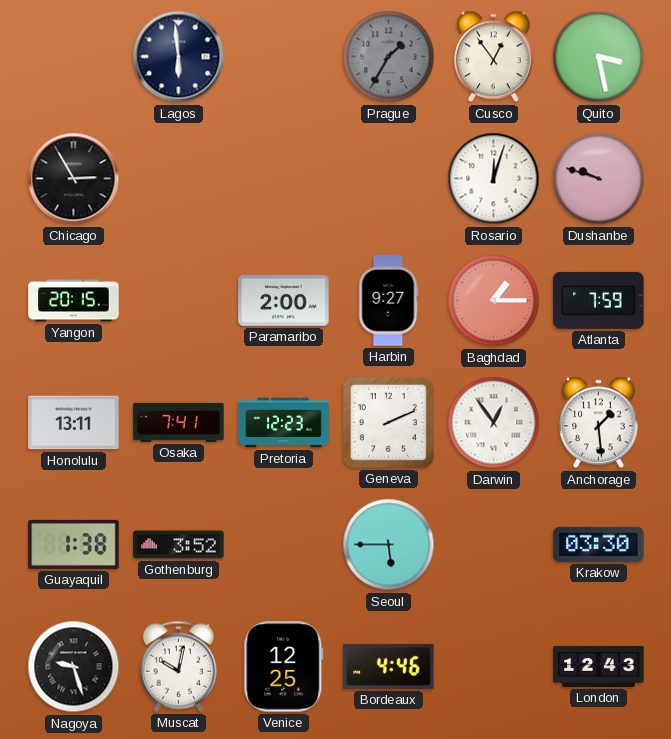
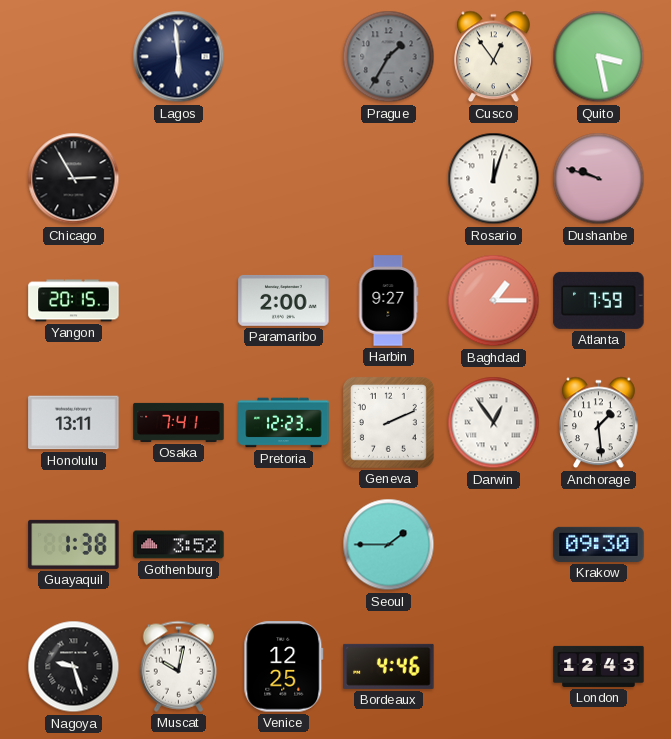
Seoul: 5:45 -> 1:45 (389, 545)
Krakow: 03:30 -> 09:30 (599, 544)
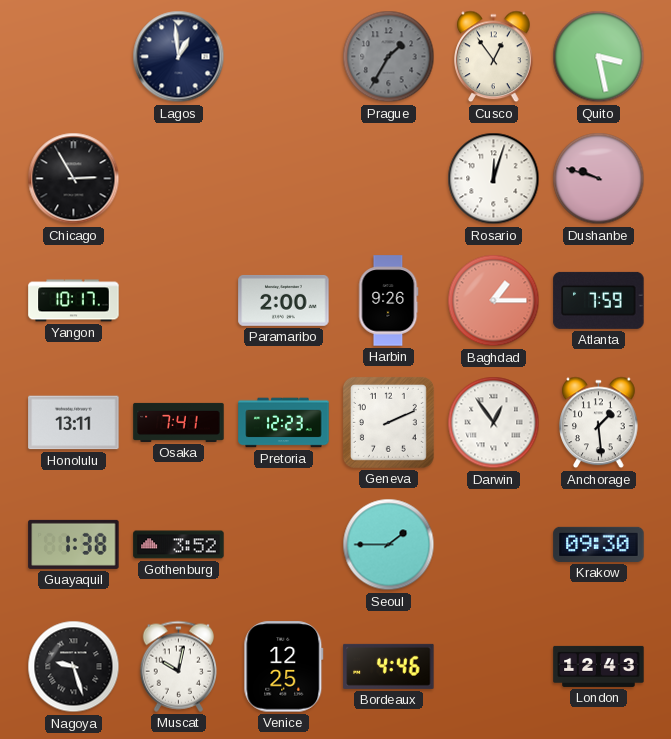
Lagos: 5:59 -> 12:59 (179, 57)
Yangon: 20:15 -> 10:17 (74, 301)
Harbin: 9:27 -> 9:26 (389, 301)
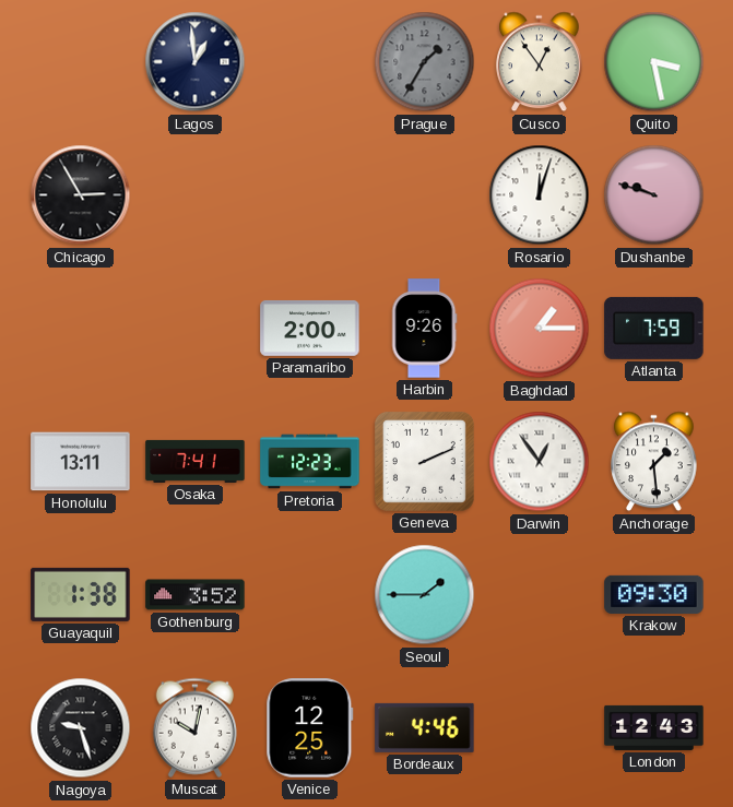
Yangon: 10:17 -> none (74, 301)
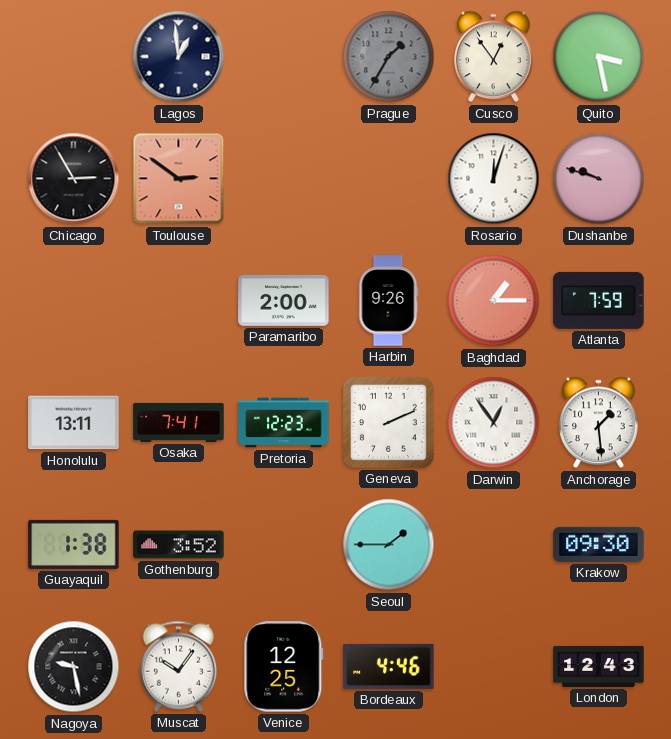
Toulouse: none -> 2:51 (179, 179)
Nagoya: 9:27 -> 9:28 (74, 667)
Muscat: 10:02 -> 10:06 (178, 666)
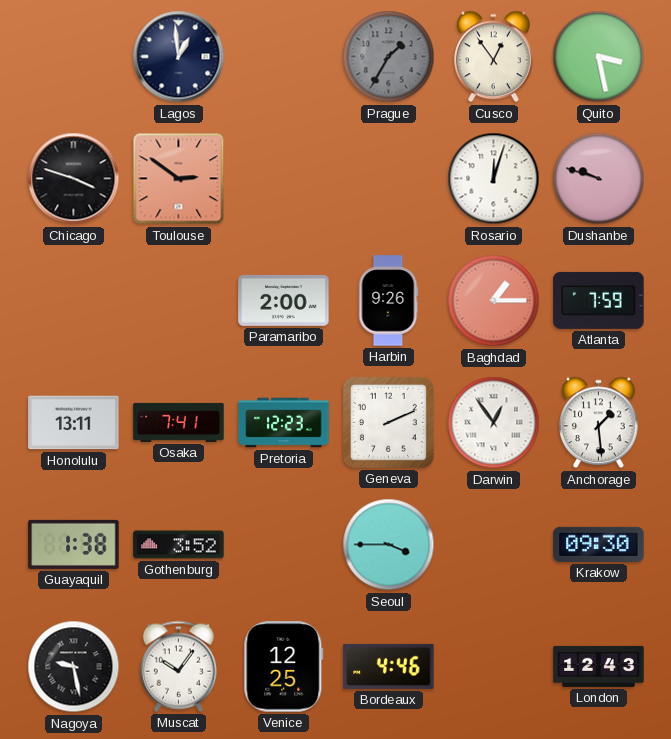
Chicago: 2:55 -> 3:48 (74, 179)
Seoul: 1:45 -> 3:45 (389, 545)
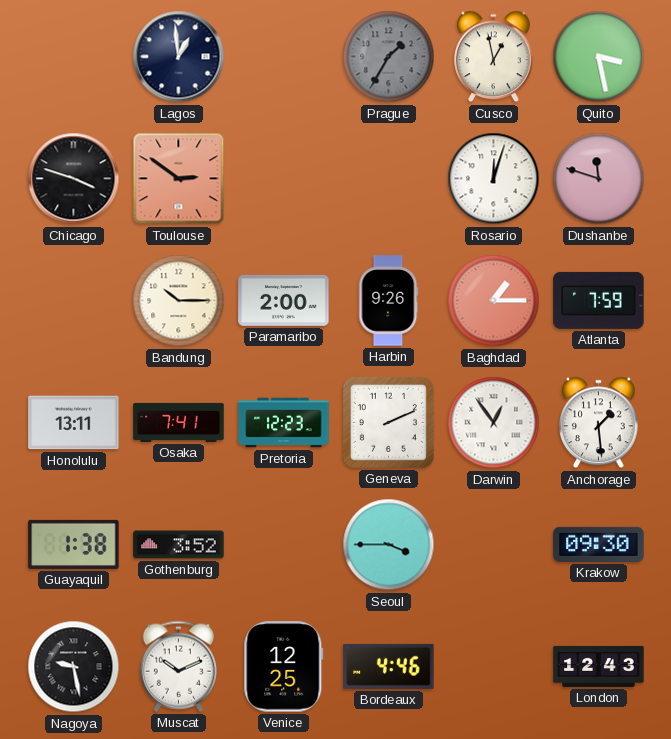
Cusco: 12:54 -> 12:58 (494, 57)
Dushanbe: 9:48 -> 11:48 (599, 179)
Bandung: none -> 10:15 (179, 301)
Muscat: 10:06 -> 10:11 (178, 666)
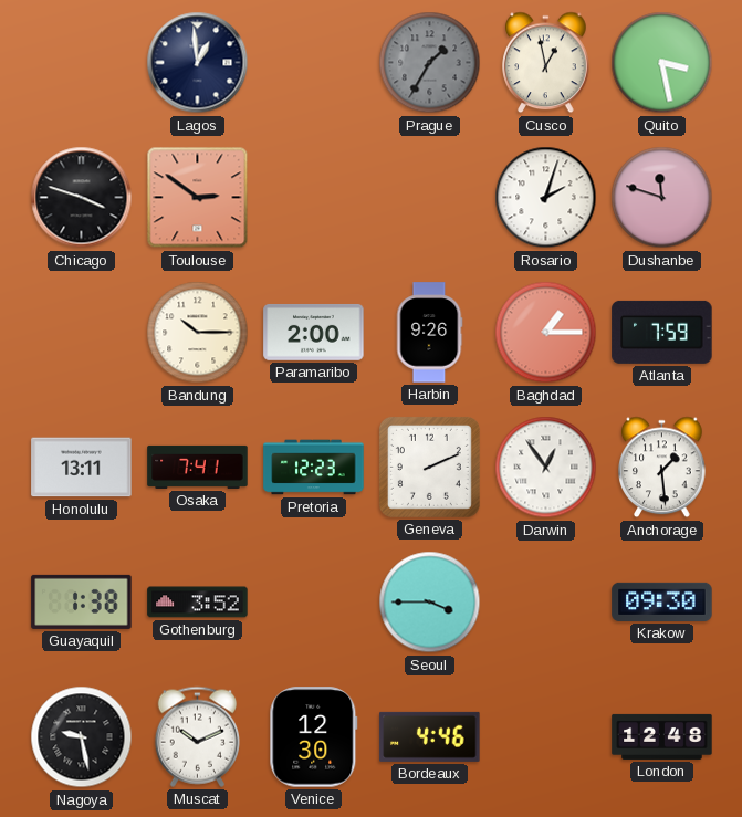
Rosario: 12:03 -> 2:03 (546, 198)
Venice: 12:25 -> 12:30 (314, 737)
London: 12:43 -> 12:48 (662, 736)
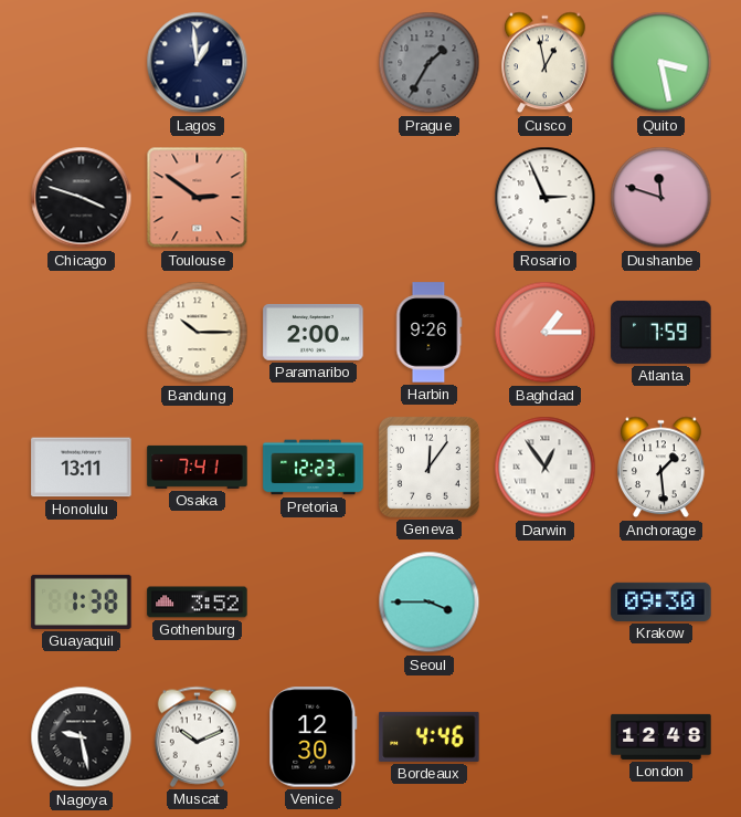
Rosario: 2:03 -> 2:56 (546, 198)
Geneva: 2:11 -> 12:06 (428, 467)
